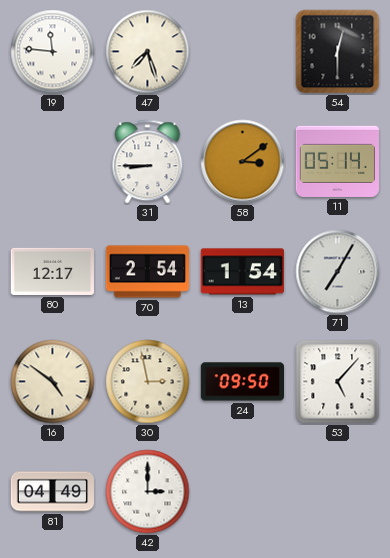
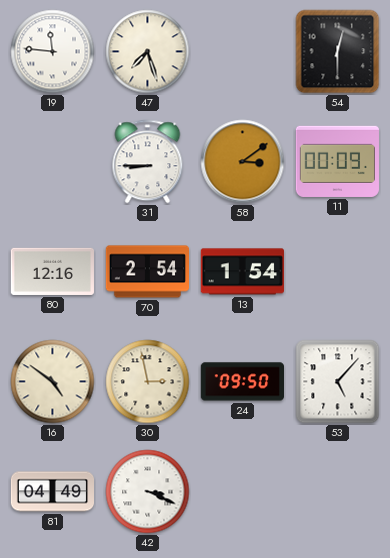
11: 05:14 -> 00:09 (337, 161)
80: 12:17 -> 12:16 (52, 271)
71: 7:05 -> none (338, 272)
42: 3:00 -> 3:19 (148, 492)
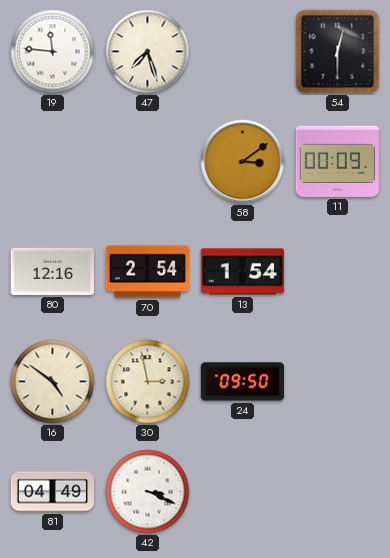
31: 8:45 -> none (148, 162)
53: 5:07 -> none (338, 382)
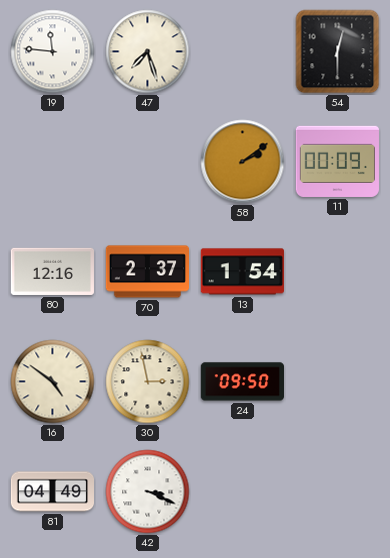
58: 3:09 -> 2:09 (243, 162)
70: 2:54 -> 2:37 (147, 272)
